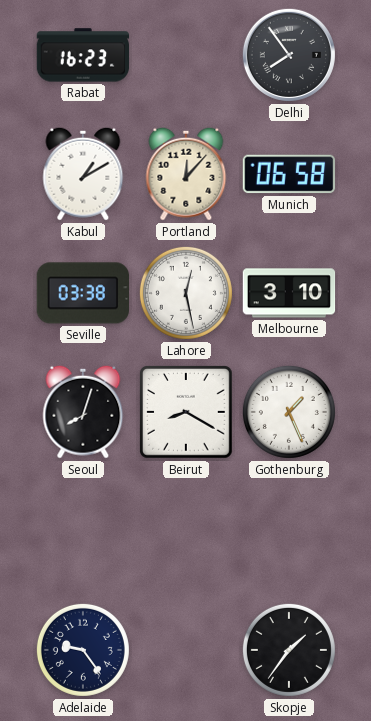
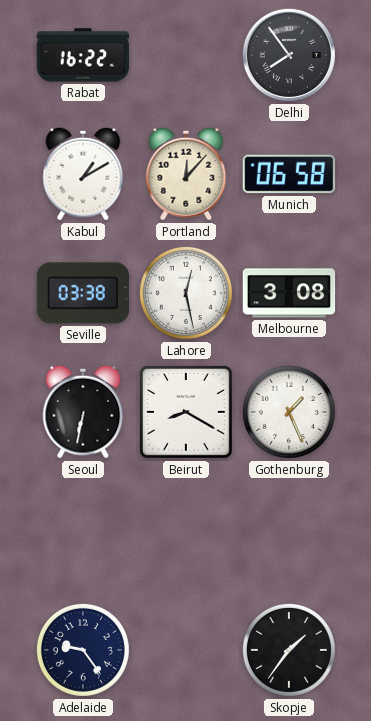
Rabat: 16:23 -> 16:22 (83, 55)
Melbourne: 3:10 -> 3:08 (289, 293)
Seoul: 8:03 -> 6:32 (83, 412)
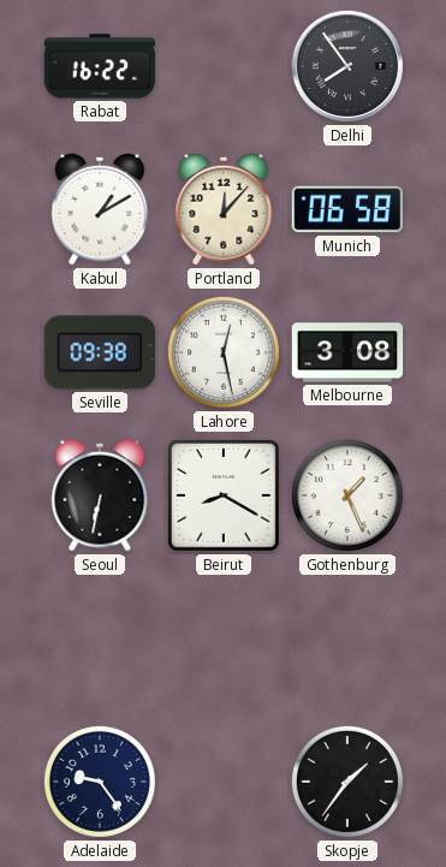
Seville: 03:38 -> 09:38 (99, 352)
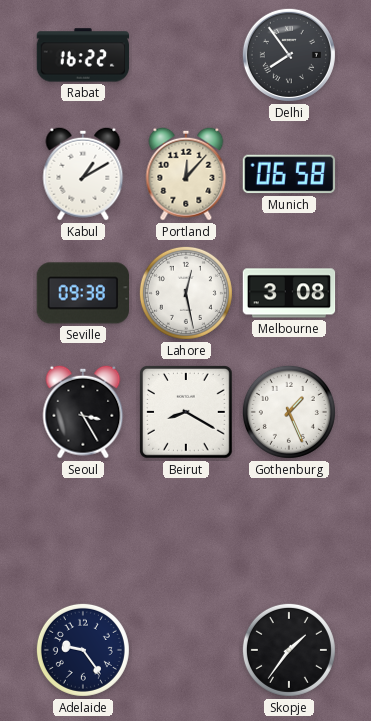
Seoul: 6:32 -> 3:25 (83, 412)
